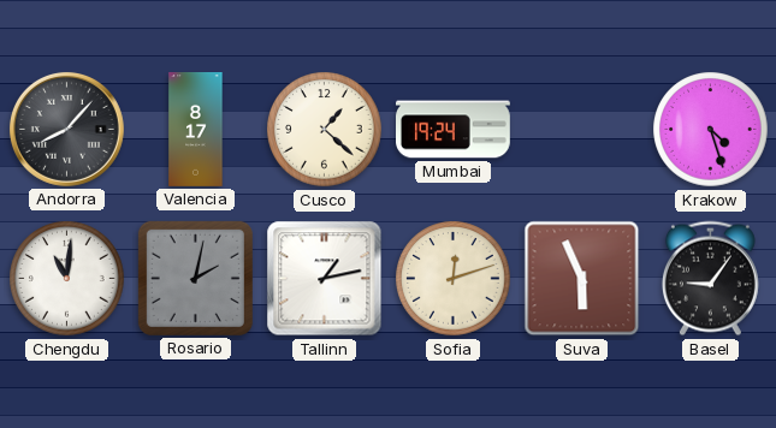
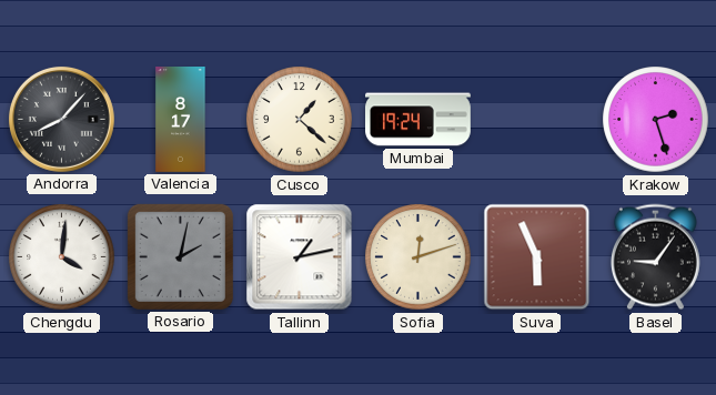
Krakow: 4:27 -> 2:27 (656, 120)
Chengdu: 11:01 -> 4:01 (62, 257)
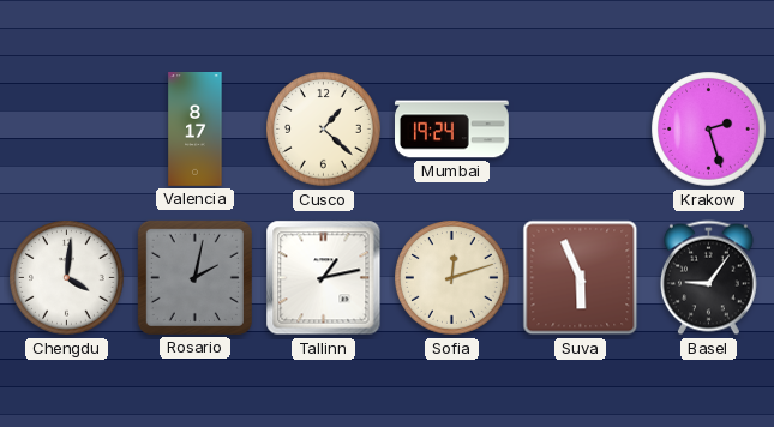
Andorra: 8:07 -> none (61, 119)
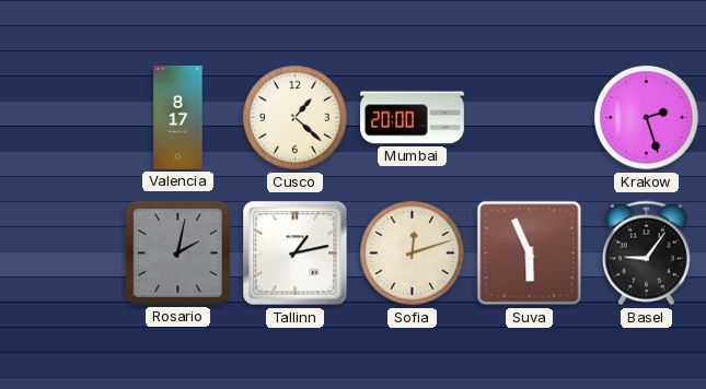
Mumbai: 19:24 -> 20:00 (413, 118)
Chengdu: 4:01 -> none (67, 278)
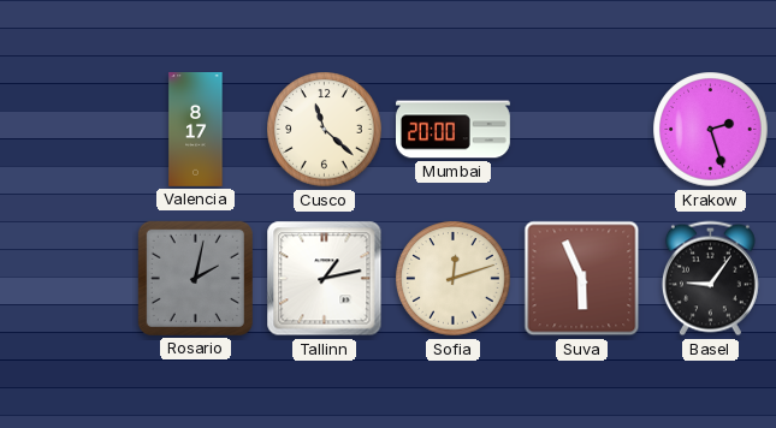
Cusco: 1:22 -> 11:22 (325, 130)
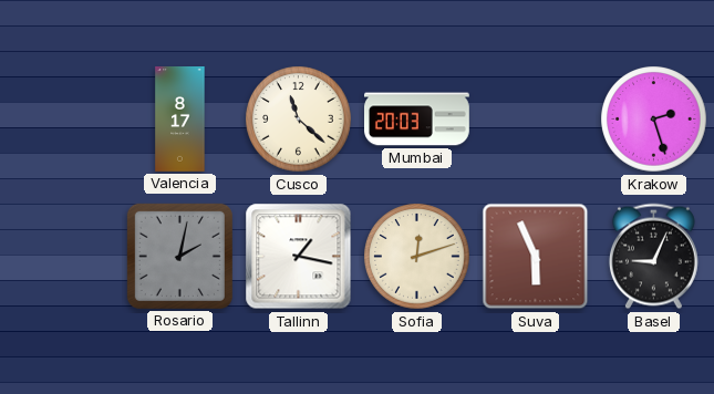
Mumbai: 20:00 -> 20:03 (417, 120)
Tallinn: 1:13 -> 1:17 (299, 257)
Basel: 9:06 -> 9:04 (653, 257)
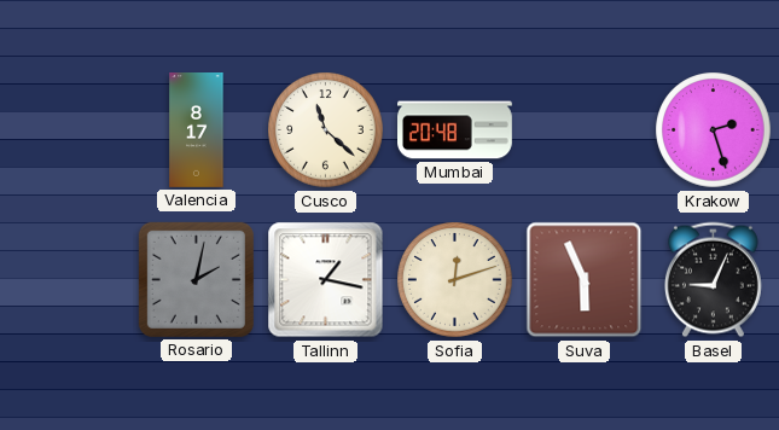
Mumbai: 20:03 -> 20:48 (455, 130)
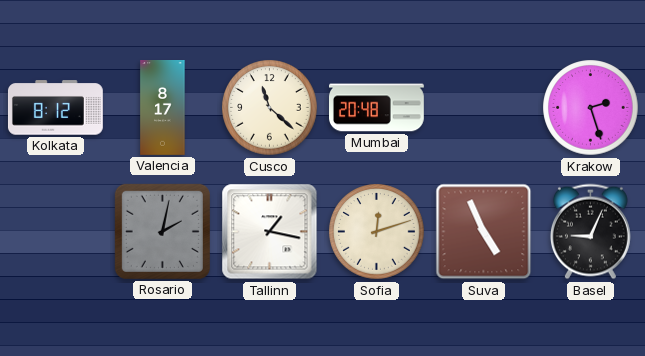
Kolkata: none -> 8:12 (55, 108)
Suva: 5:56 -> 4:56 (484, 232)
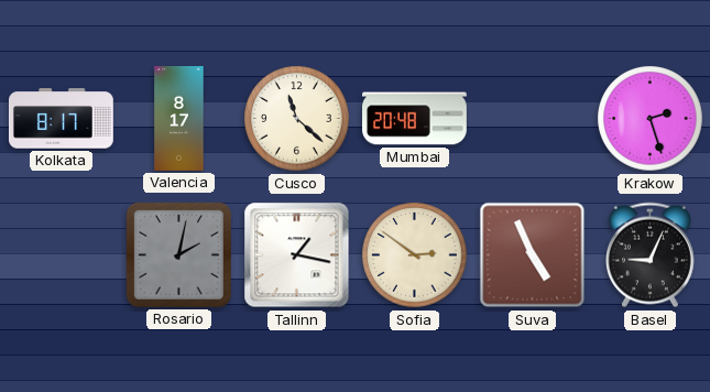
Kolkata: 8:12 -> 8:17 (61, 119)
Sofia: 12:12 -> 2:51 (415, 255)
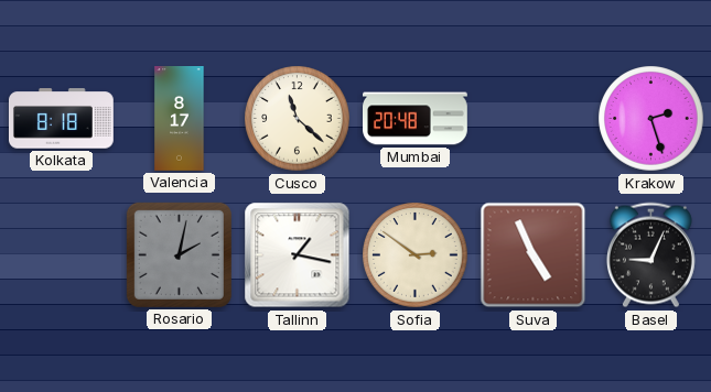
Kolkata: 8:17 -> 8:18 (61, 119)
